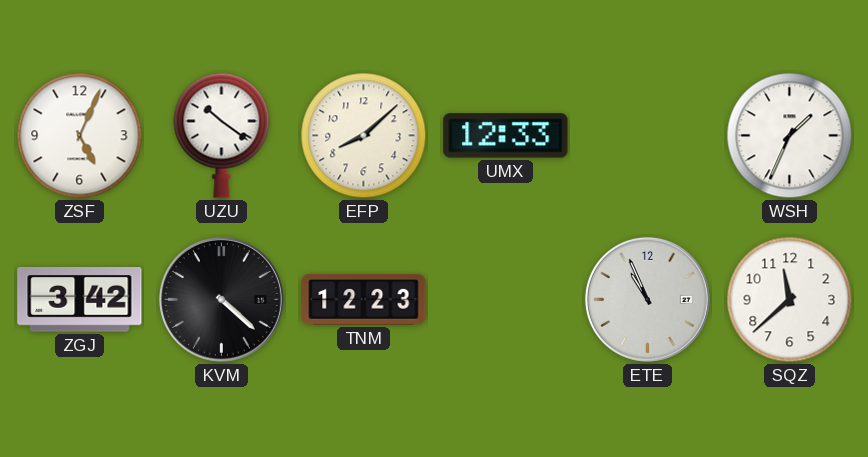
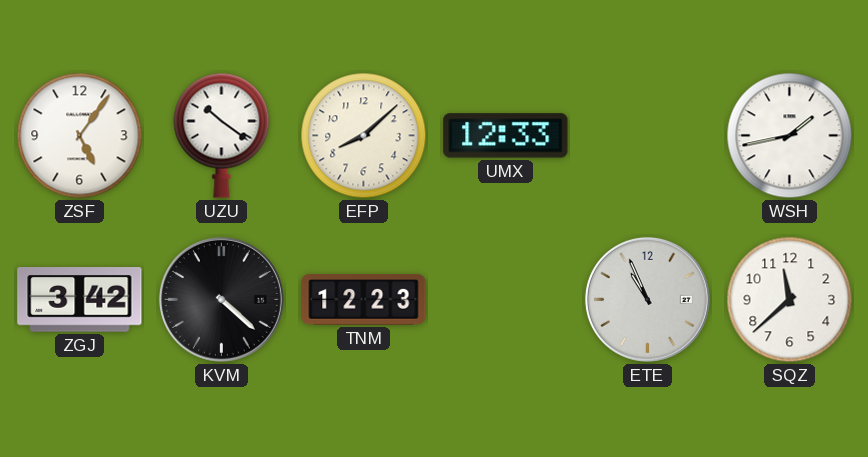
ZSF: 5:04 -> 5:06 (80, 136)
WSH: 1:34 -> 1:43 (790, 136)
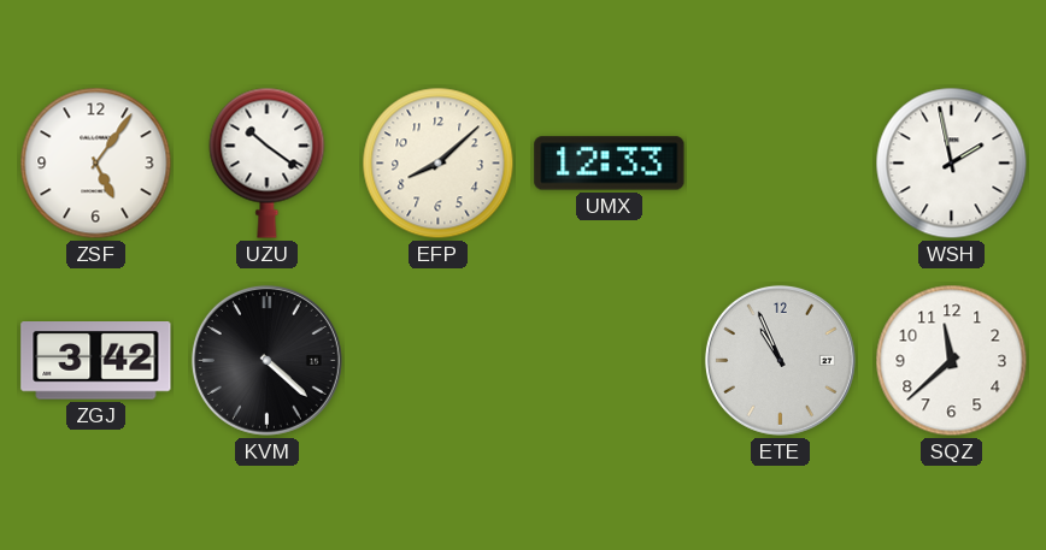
WSH: 1:43 -> 1:58 (952, 164)
TNM: 12:23 -> none (364, 300)
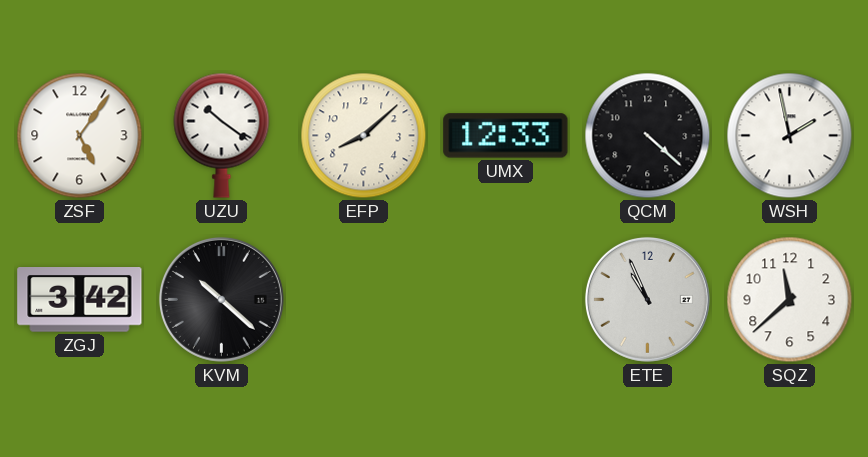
QCM: none -> 4:22 (648, 136)
KVM: 4:22 -> 10:22 (221, 299)
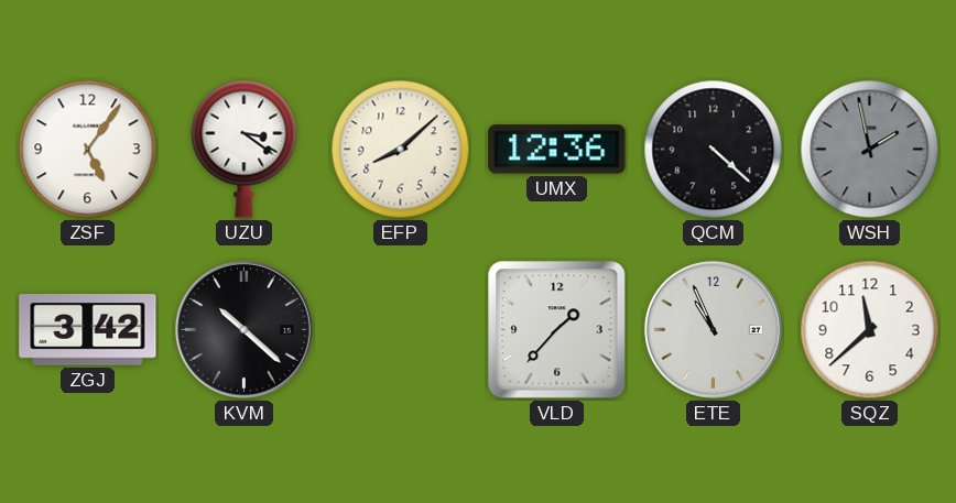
UZU: 10:21 -> 3:21 (245, 149)
UMX: 12:33 -> 12:36 (557, 150)
WSH dial: white -> grey (870, 150)
VLD: none -> 1:37 (557, 330)
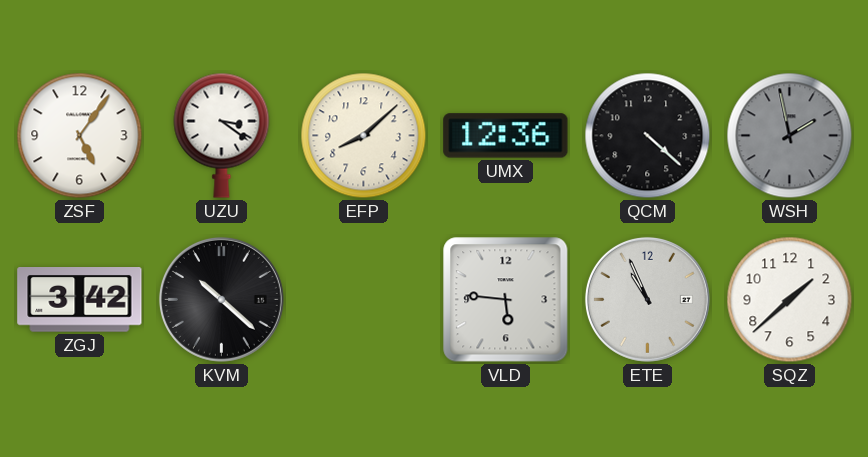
VLD: 1:37 -> 5:46 (506, 300)
SQZ: 11:38 -> 1:38 (790, 300)
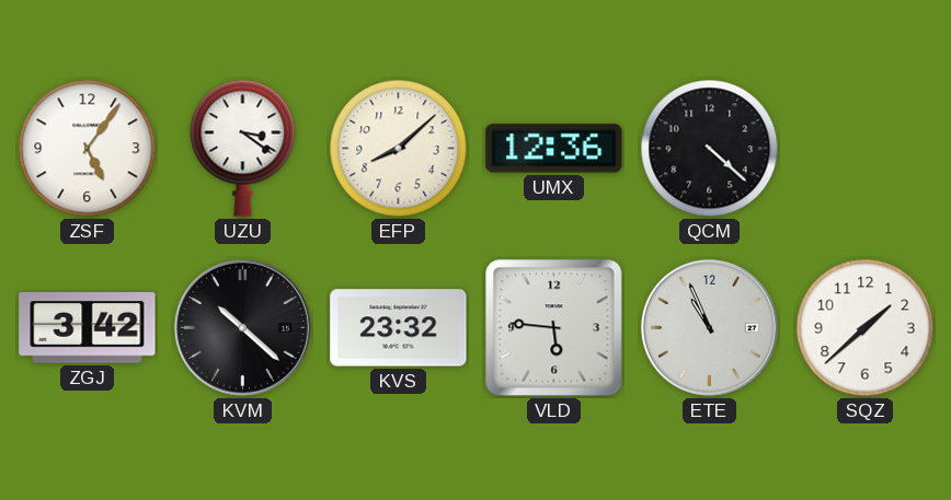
WSH: 1:58 -> none (790, 136)
KVS: none -> 23:32 (399, 328)
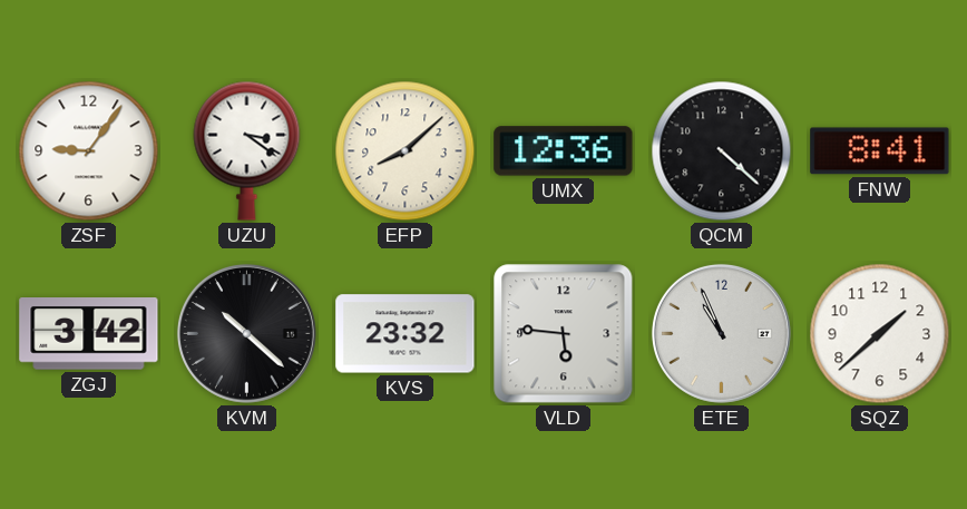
ZSF: 5:06 -> 9:06 (89, 151)
FNW: none -> 8:41 (880, 151)
